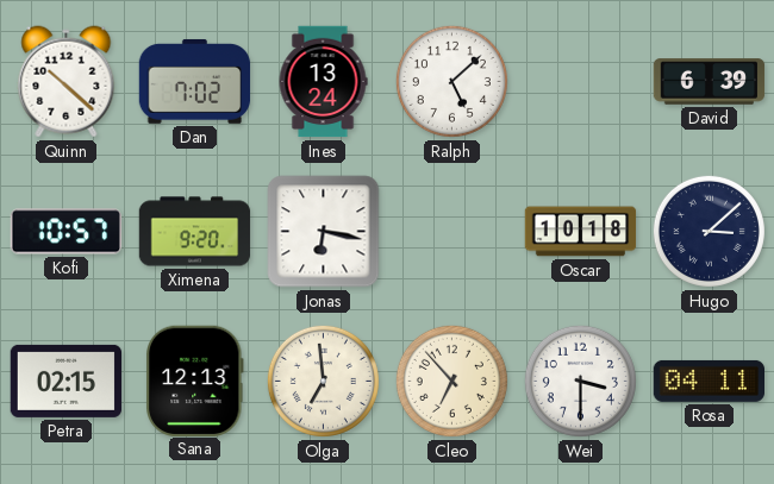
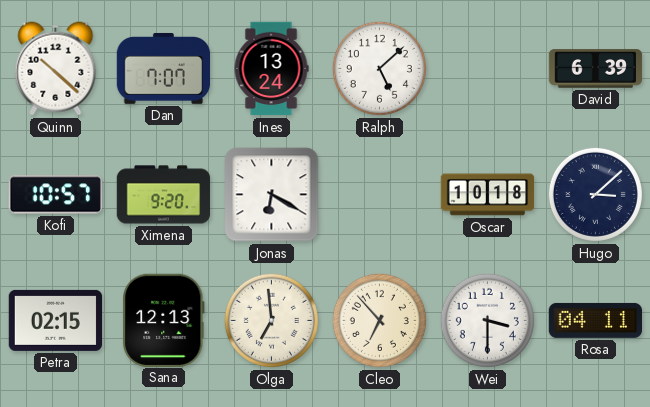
Dan: 7:02 -> 7:07 (164, 68)
Jonas: 6:17 -> 6:20 (272, 195)
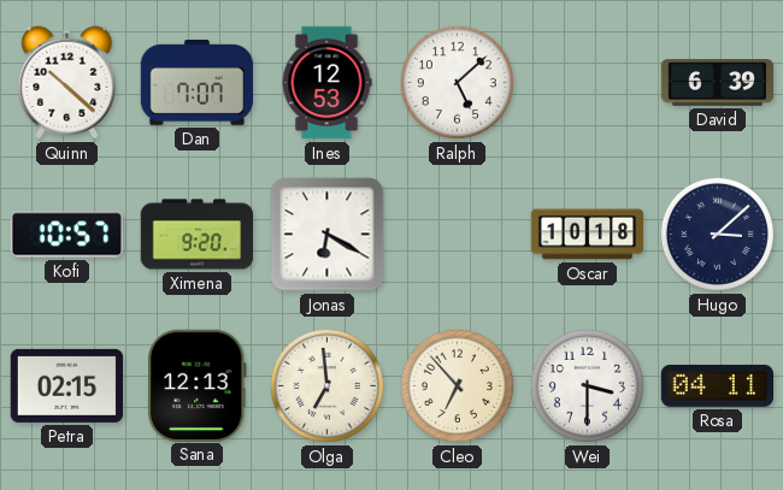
Ines: 13:24 -> 12:53 (326, 83)
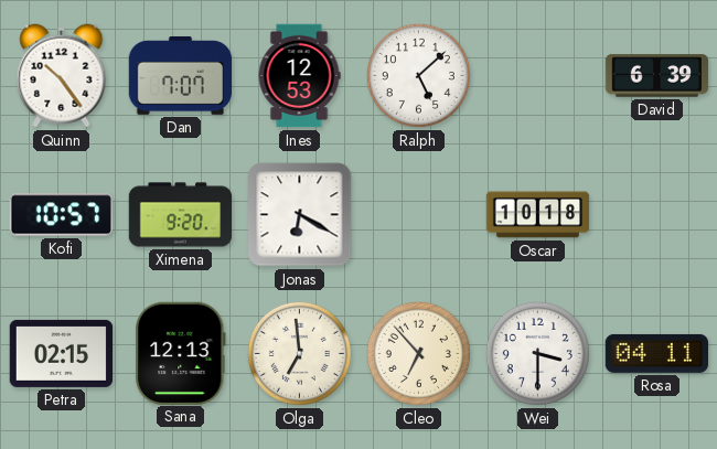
Quinn: 10:22 -> 10:24 (62, 76)
Hugo: 3:08 -> none (717, 234)
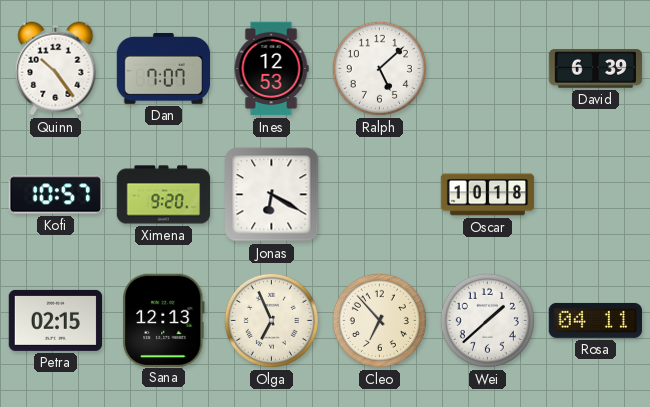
Olga: 6:59 -> 6:56 (271, 320)
Wei: 3:30 -> 1:38 (487, 320)
